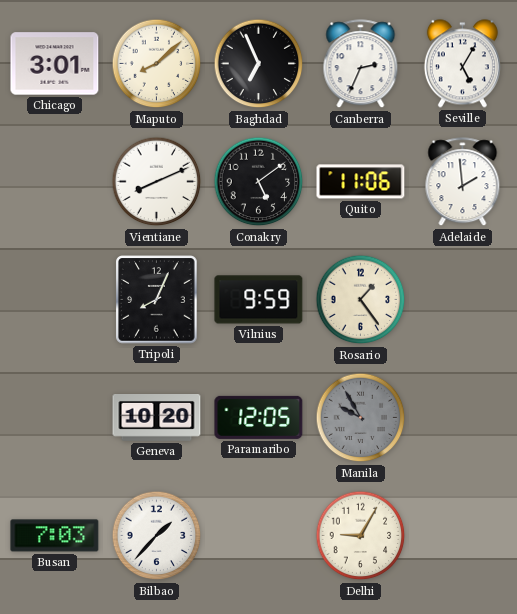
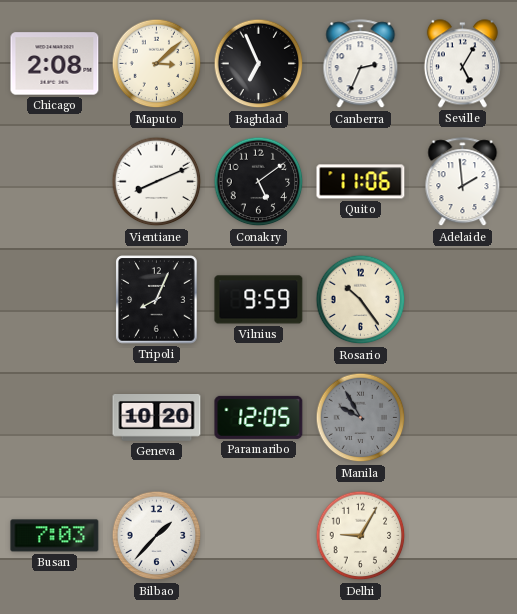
Chicago: 3:01 -> 2:08 (55, 64)
Maputo: 8:08 -> 3:08 (157, 64)
Rosario: 1:24 -> 10:24 (361, 300)
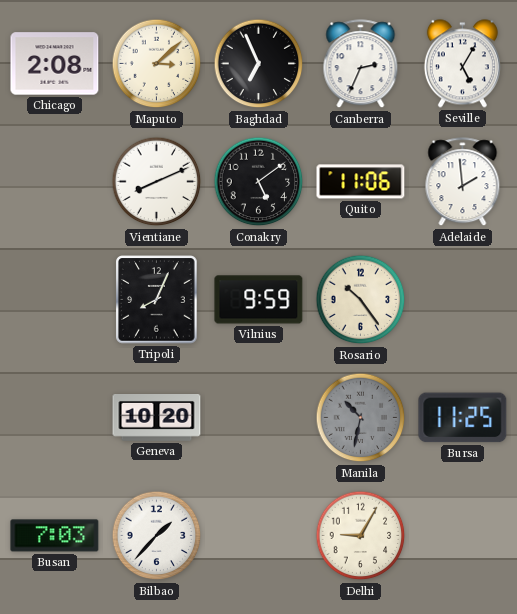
Paramaribo: 12:05 -> none (259, 417)
Manila: 9:55 -> 10:32 (361, 418)
Bursa: none -> 11:25 (463, 418)
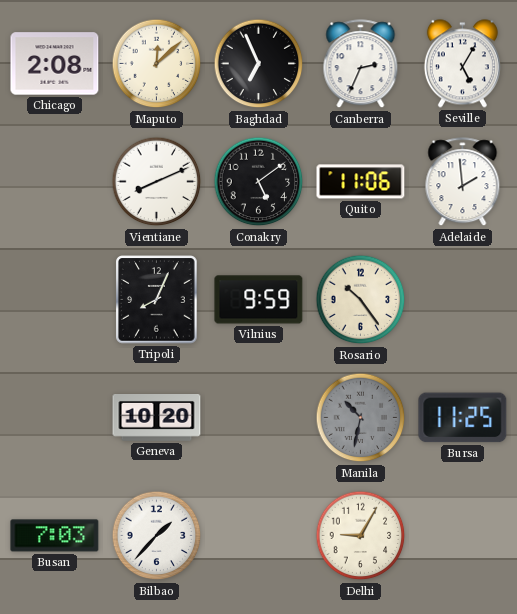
Maputo: 3:08 -> 12:08 (157, 64)
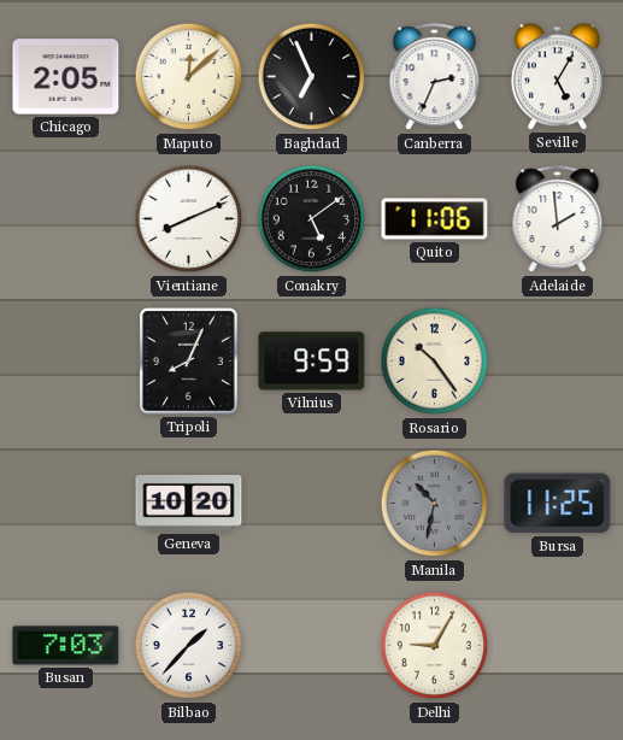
Chicago: 2:08 -> 2:05 (66, 77)
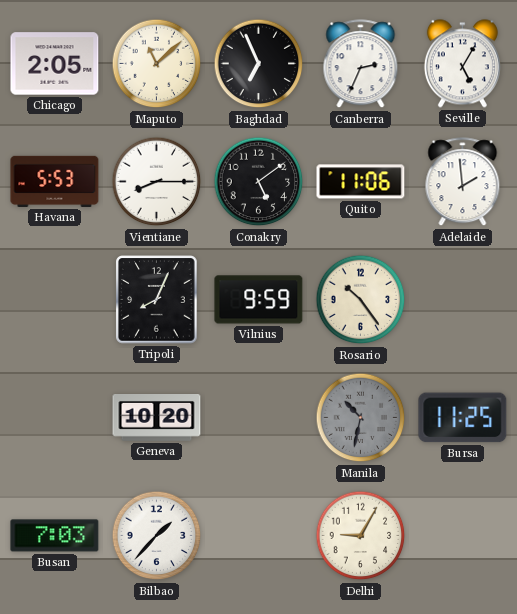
Maputo: 12:08 -> 11:08 (157, 64)
Havana: none -> 5:53 (55, 181)
Vientiane: 8:11 -> 8:15 (157, 182)
